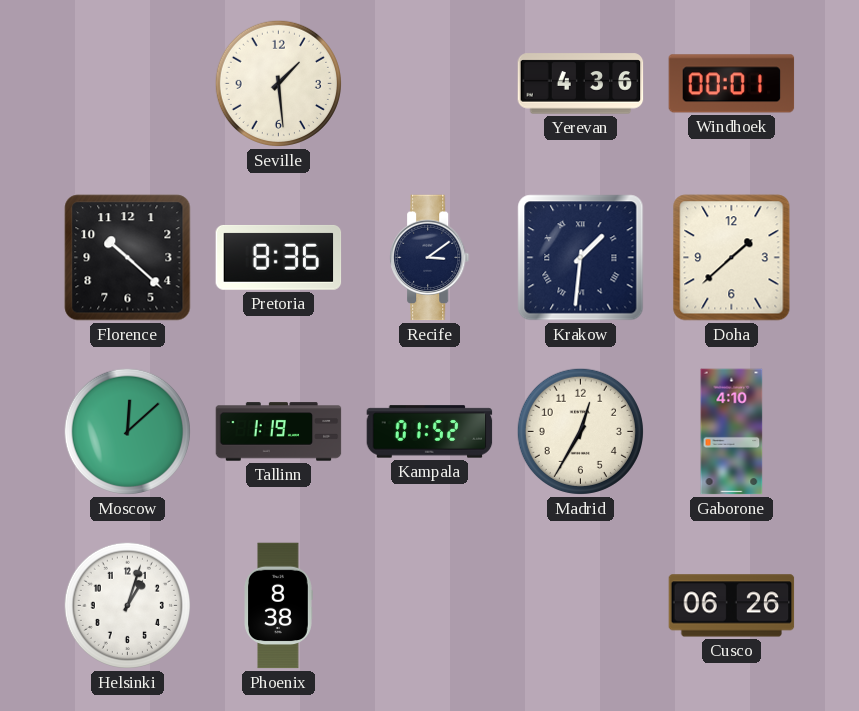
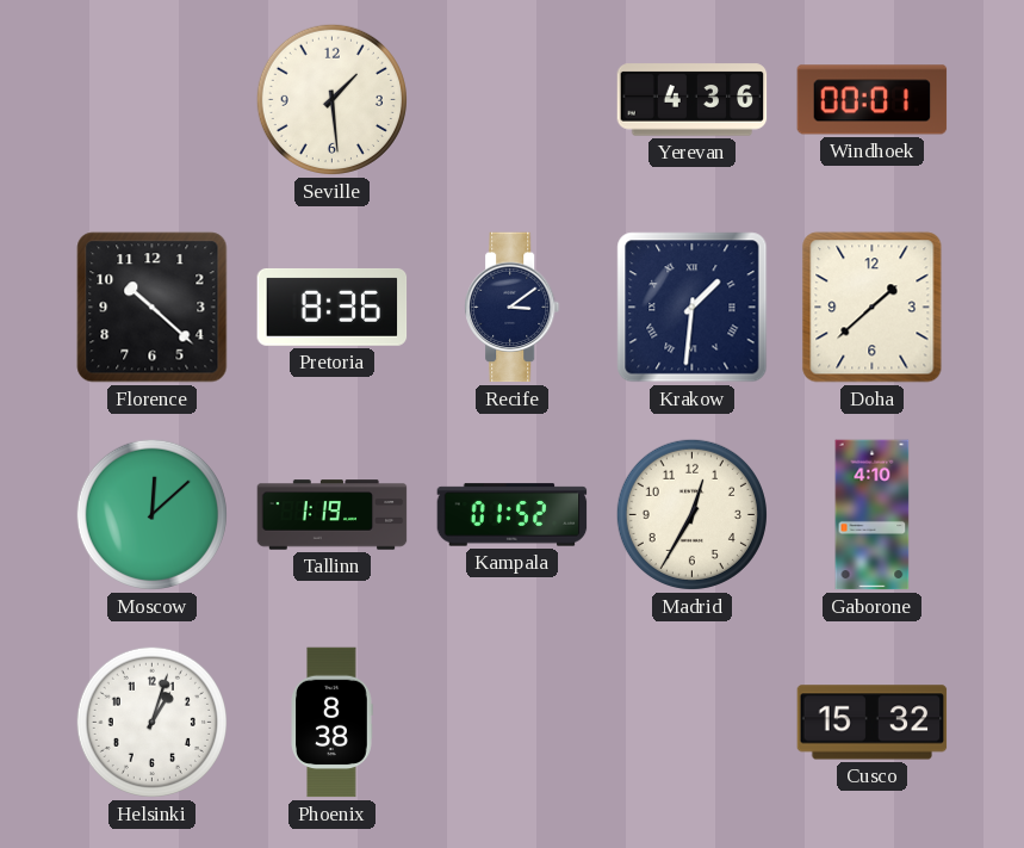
Cusco: 06:26 -> 15:32 (873, 723)
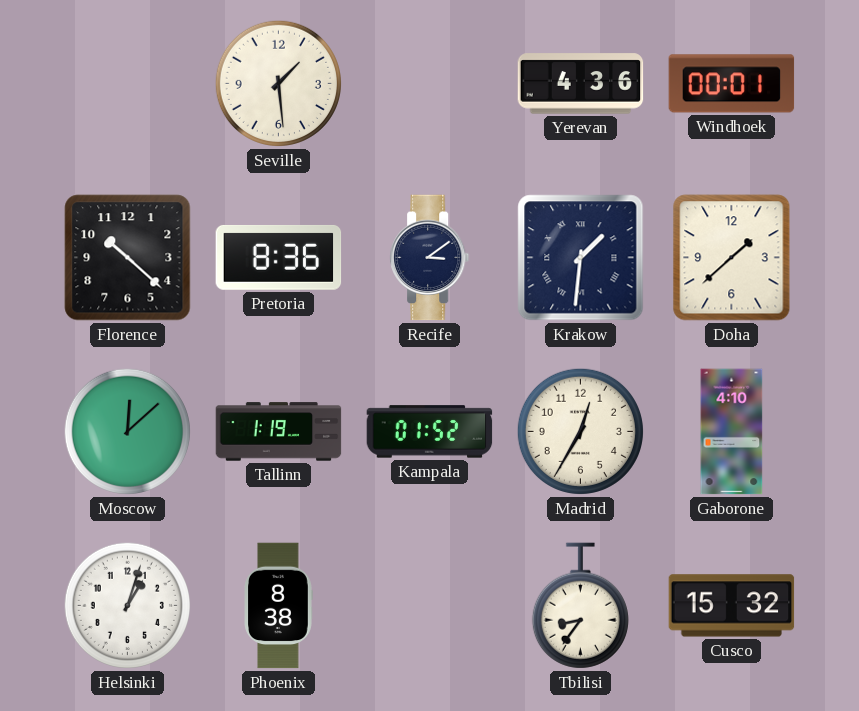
Tbilisi: none -> 8:36 (580, 606)
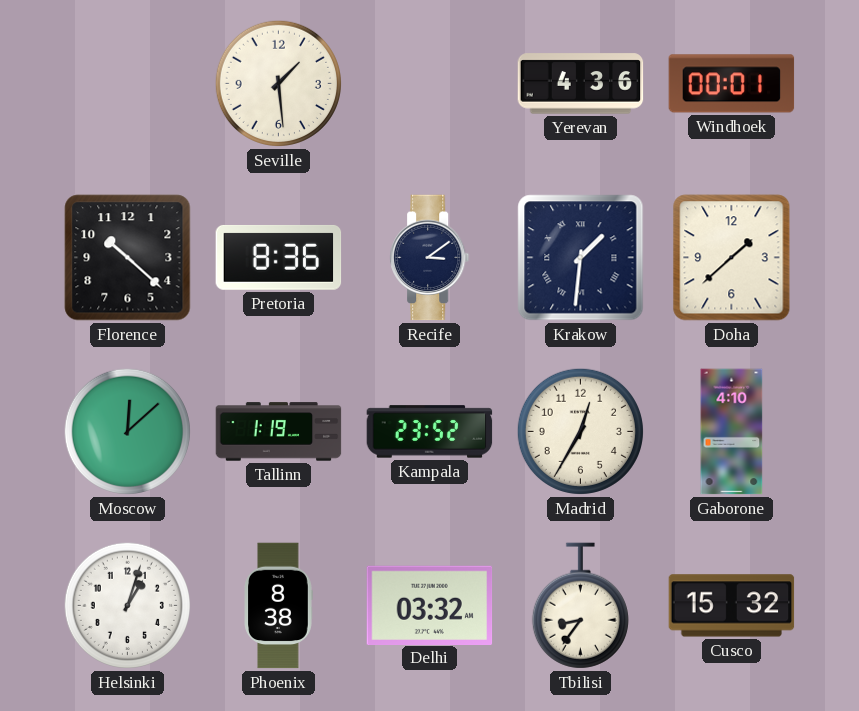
Kampala: 01:52 -> 23:52 (430, 432)
Delhi: none -> 03:32 (430, 605)
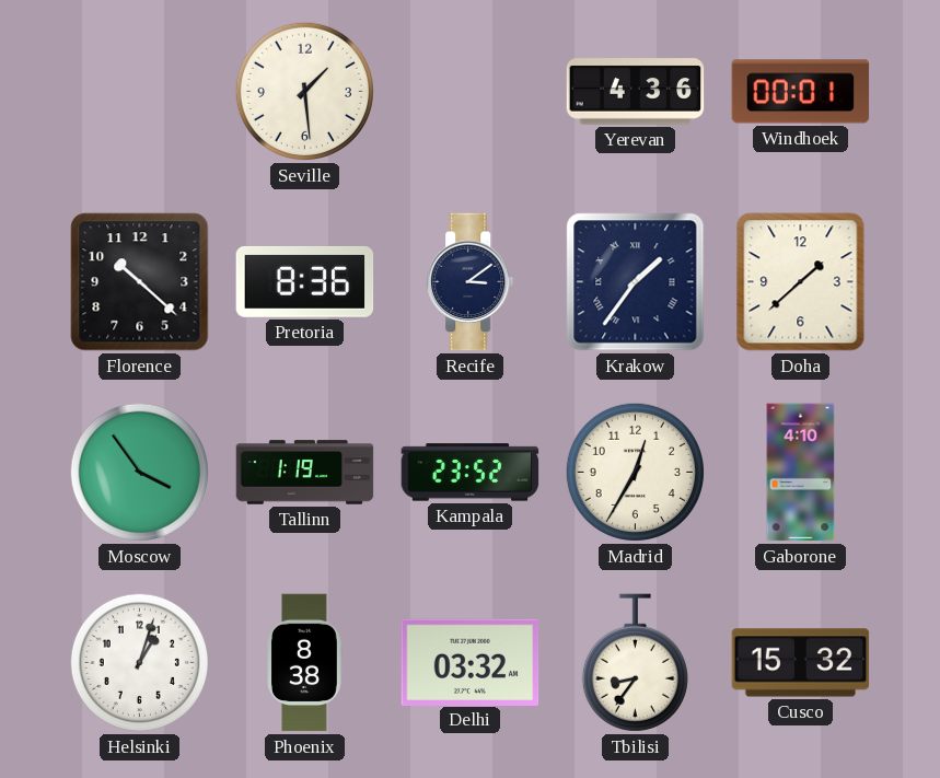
Krakow: 1:31 -> 1:36 (636, 282)
Moscow: 12:08 -> 3:54 (139, 472)
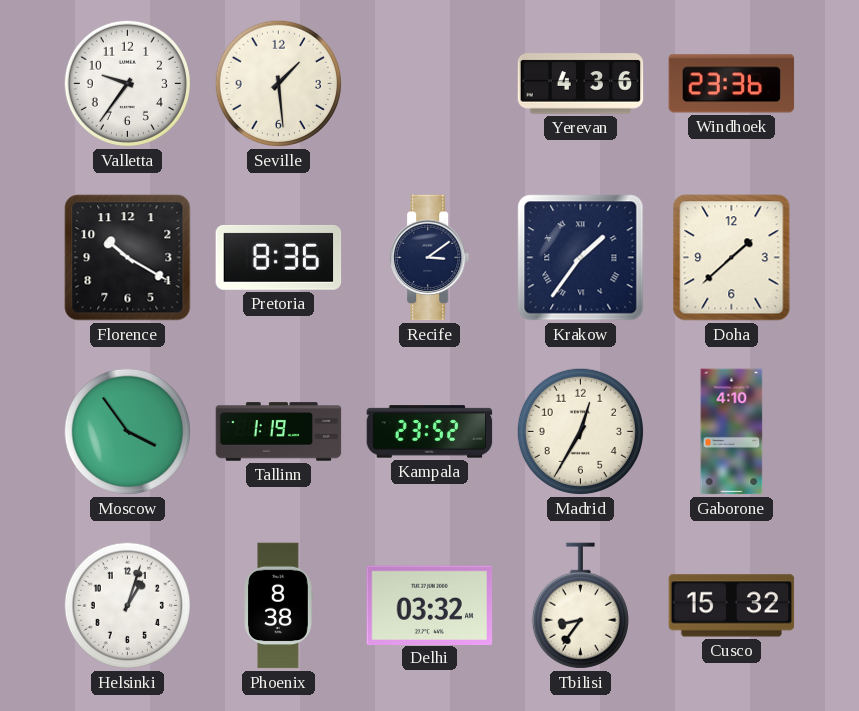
Valletta: none -> 9:36 (127, 83)
Windhoek: 00:01 -> 23:36 (732, 84)
Florence: 10:22 -> 10:20 (128, 258)
